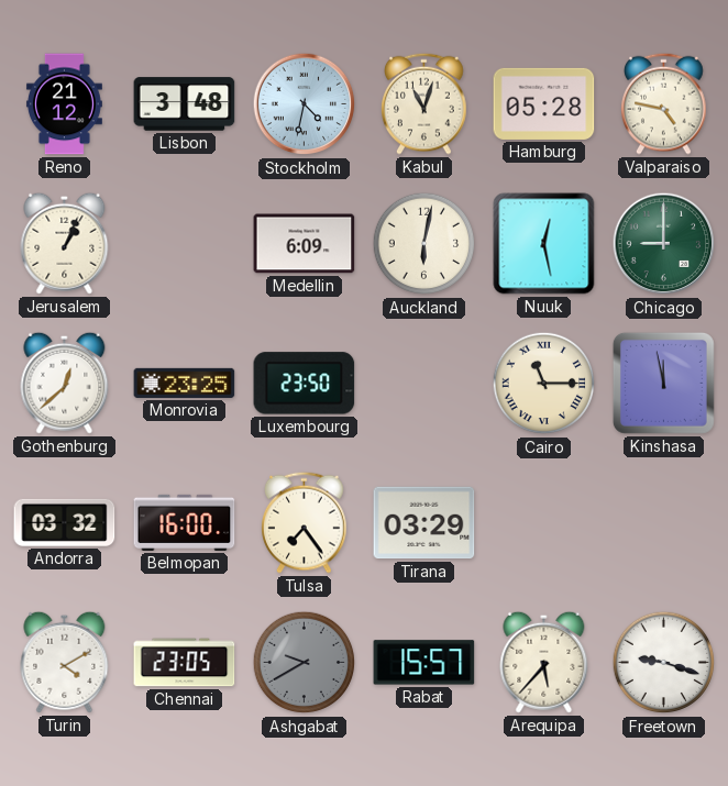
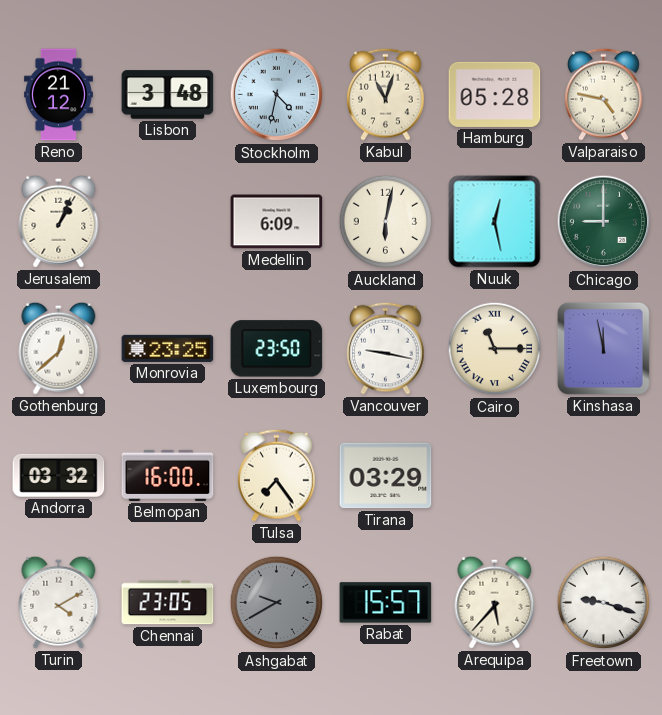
Vancouver: none -> 9:17 (386, 348)
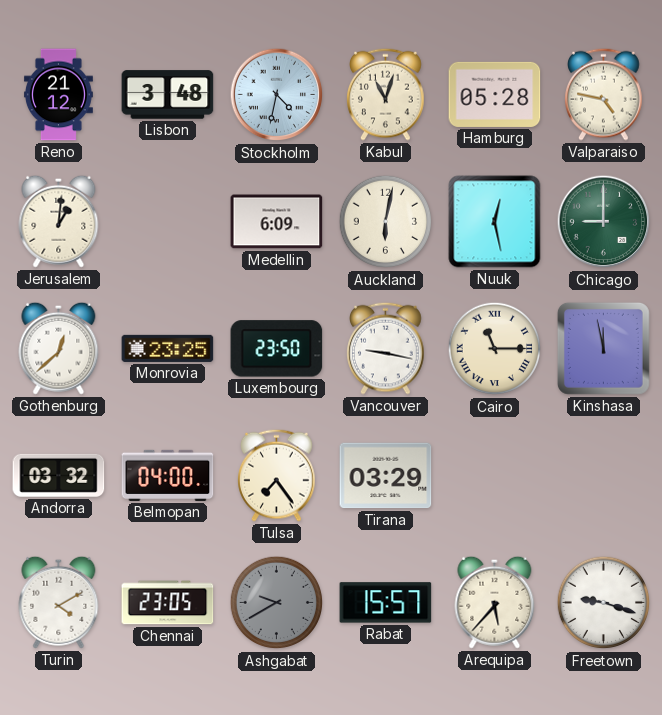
Jerusalem: 1:04 -> 1:01 (59, 221)
Belmopan: 16:00 -> 04:00 (168, 475)
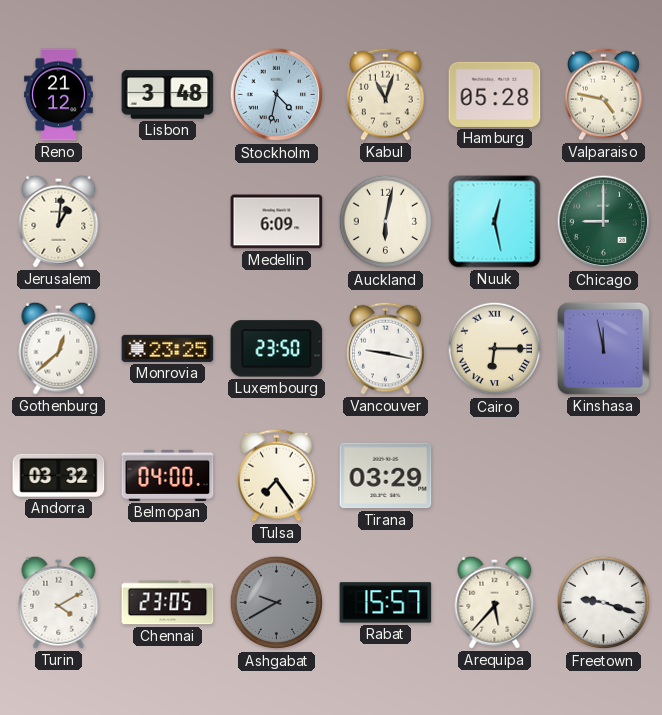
Cairo: 11:15 -> 6:15 (495, 349)
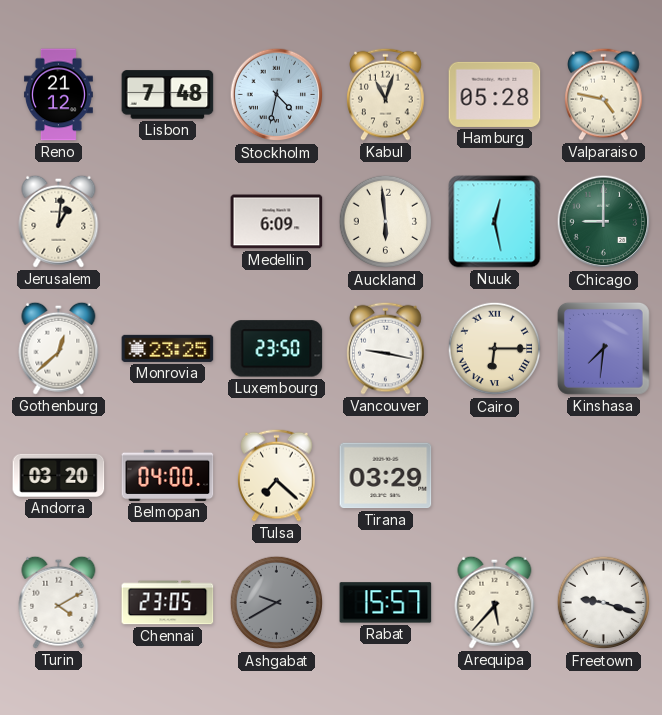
Lisbon: 3:48 -> 7:48 (168, 95)
Auckland: 6:02 -> 5:59 (386, 222)
Kinshasa: 11:58 -> 7:31 (603, 348)
Andorra: 03:32 -> 03:20 (59, 475)
Tulsa: 7:24 -> 7:22 (277, 475)
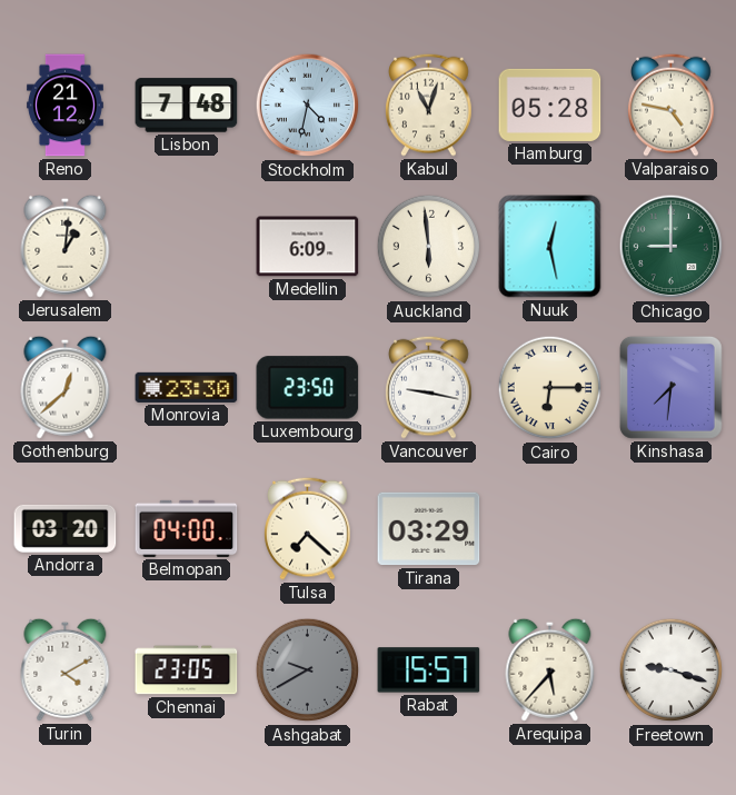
Monrovia: 23:25 -> 23:30 (187, 387)
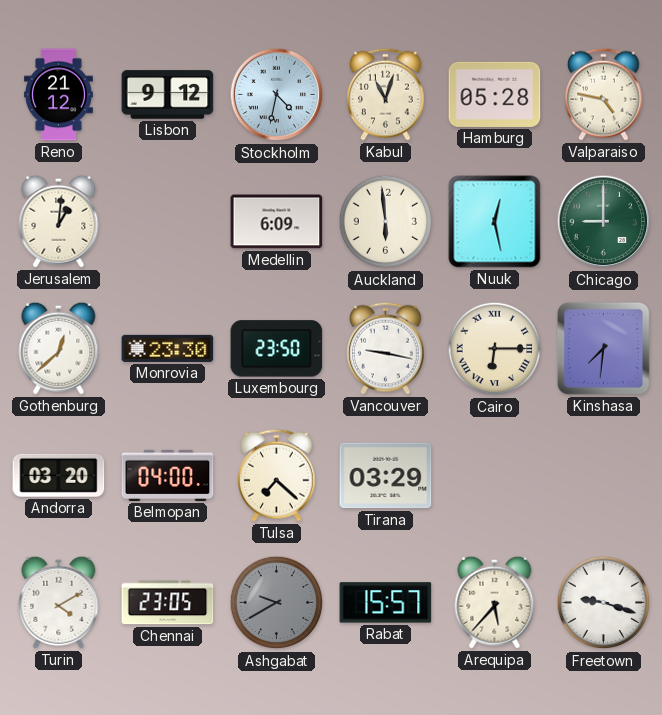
Lisbon: 7:48 -> 9:12 (168, 95)
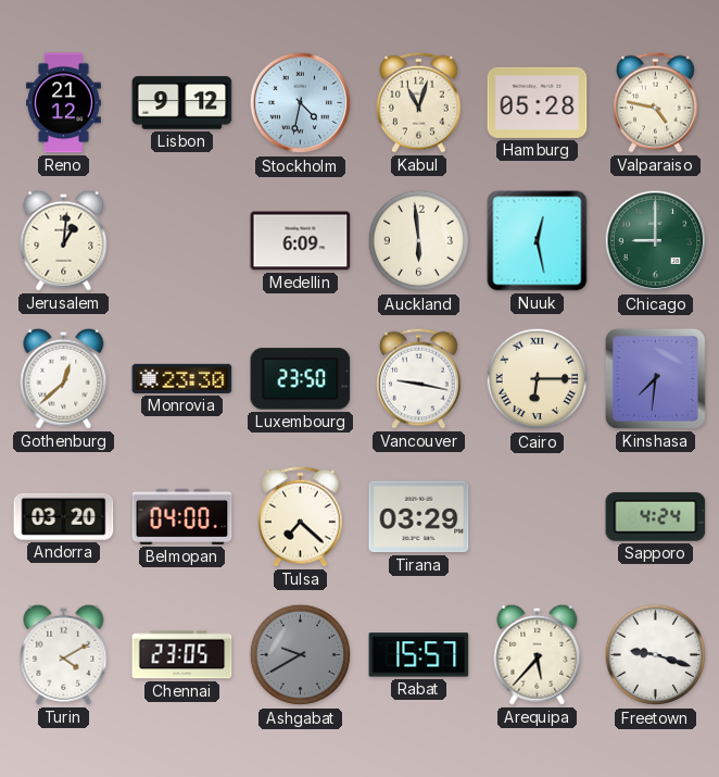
Sapporo: none -> 4:24 (656, 516)
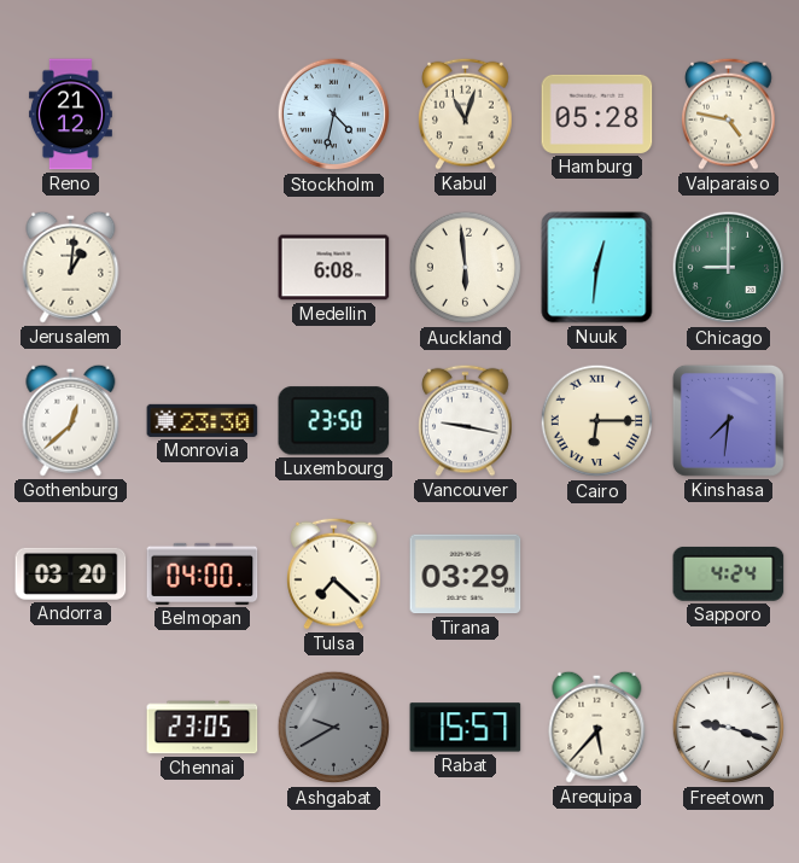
Lisbon: 9:12 -> none (182, 103)
Medellin: 6:09 -> 6:08 (334, 268)
Nuuk: 12:28 -> 12:31 (597, 268)
Turin: 4:10 -> none (64, 654)
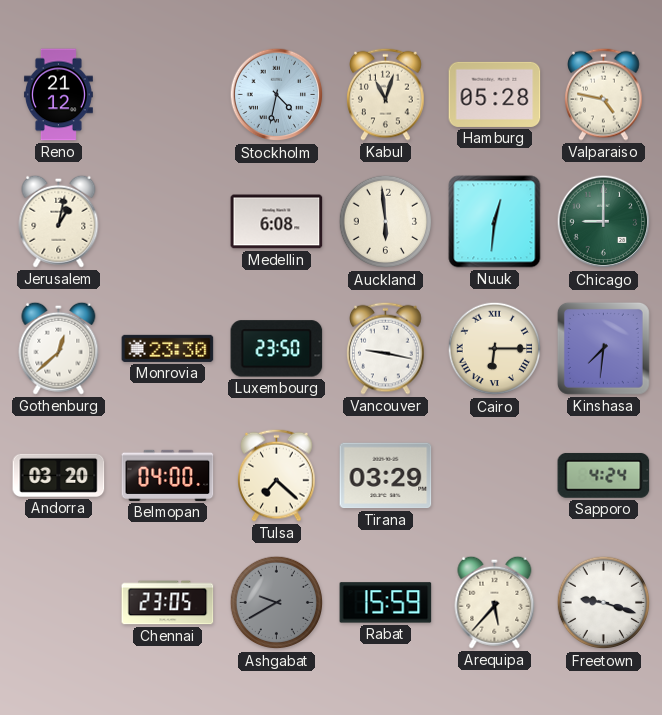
Jerusalem: 1:01 -> 1:02 (59, 221)
Rabat: 15:57 -> 15:59 (386, 603)
